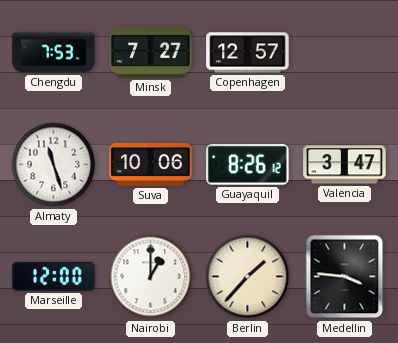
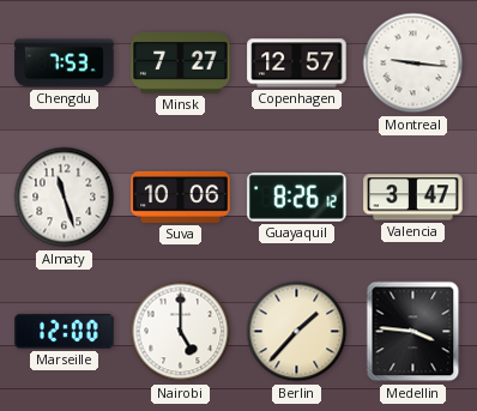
Montreal: none -> 9:16 (413, 64)
Nairobi: 1:00 -> 5:00 (181, 332)
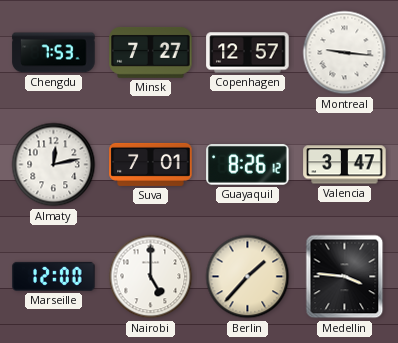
Almaty: 11:27 -> 12:13 (54, 165)
Suva: 10:06 -> 7:01 (151, 164)
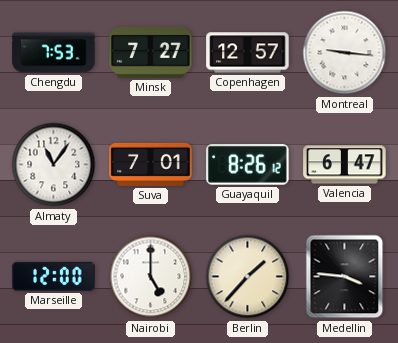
Almaty: 12:13 -> 11:06 (54, 165)
Valencia: 3:47 -> 6:47 (345, 165)
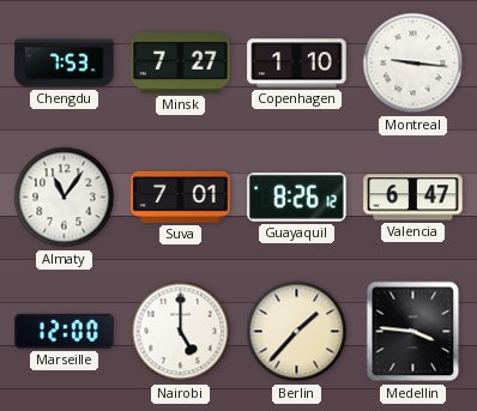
Copenhagen: 12:57 -> 1:10 (297, 64)
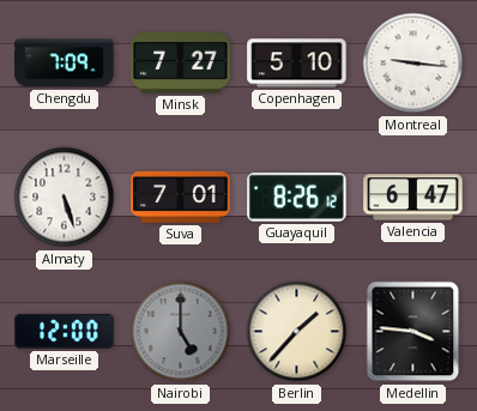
Chengdu: 7:53 -> 7:09 (65, 64)
Copenhagen: 1:10 -> 5:10 (297, 64)
Almaty: 11:06 -> 5:27 (65, 198)
Nairobi dial: white -> grey (181, 332)
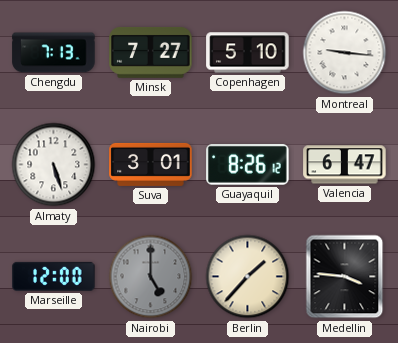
Chengdu: 7:09 -> 7:13 (54, 53)
Suva: 7:01 -> 3:01 (151, 164)
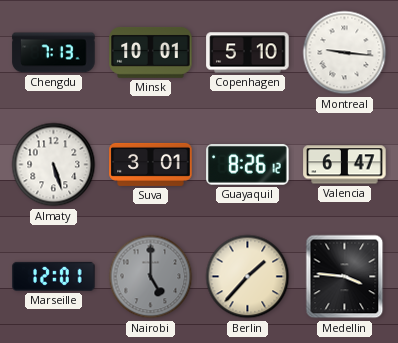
Minsk: 7:27 -> 10:01 (151, 52)
Marseille: 12:00 -> 12:01 (54, 276)
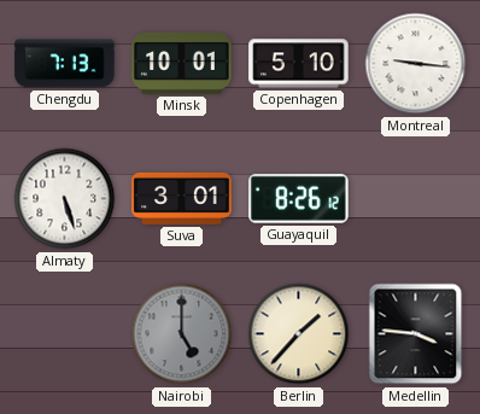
Valencia: 6:47 -> none (345, 165)
Marseille: 12:01 -> none (54, 276)
